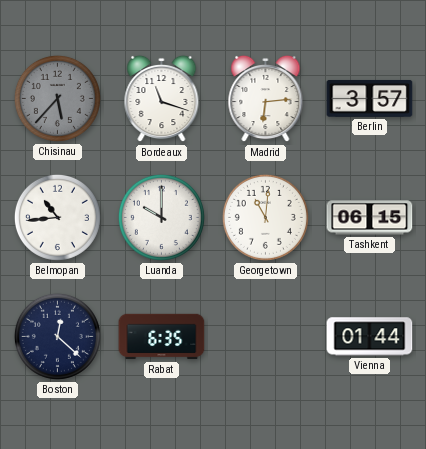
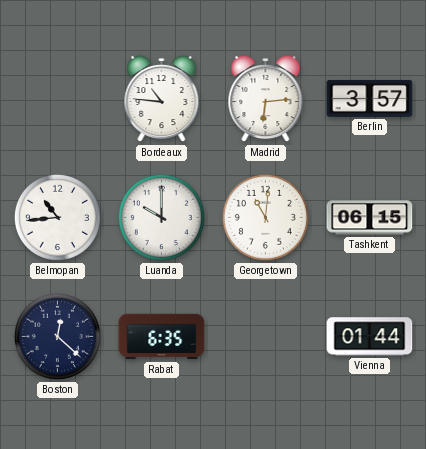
Chisinau: 5:37 -> none (57, 98)
Bordeaux: 11:18 -> 10:46 (162, 99)
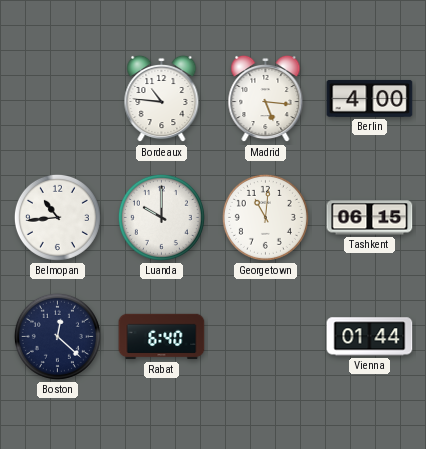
Madrid: 6:14 -> 5:16 (266, 99)
Berlin: 3:57 -> 4:00 (370, 99)
Rabat: 6:35 -> 6:40 (162, 337)
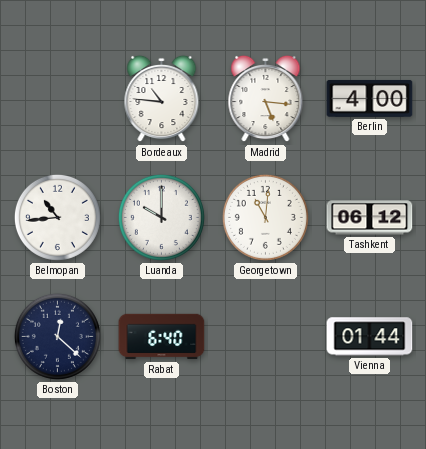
Tashkent: 06:15 -> 06:12 (370, 218)
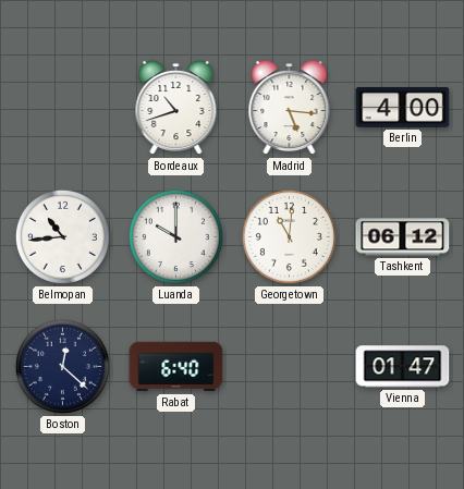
Bordeaux: 10:46 -> 10:42 (176, 108)
Vienna: 01:44 -> 01:47 (403, 367)
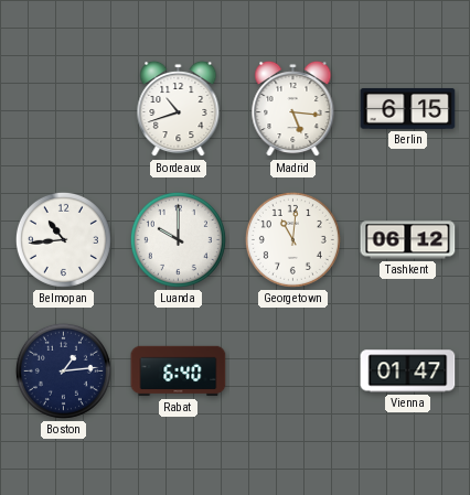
Berlin: 4:00 -> 6:15 (408, 109)
Boston: 12:22 -> 1:14 (63, 370)
